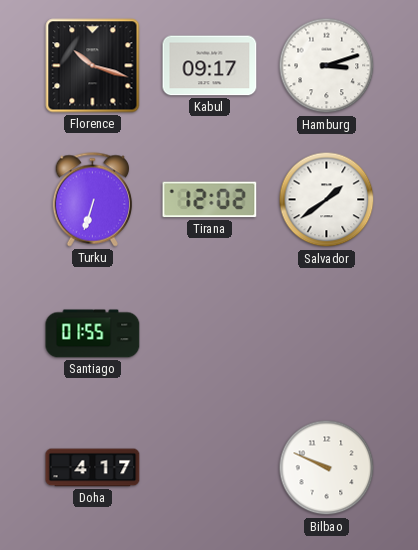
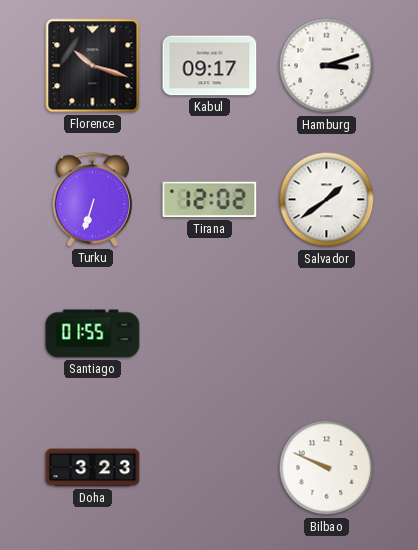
Doha: 4:17 -> 3:23 (93, 468)
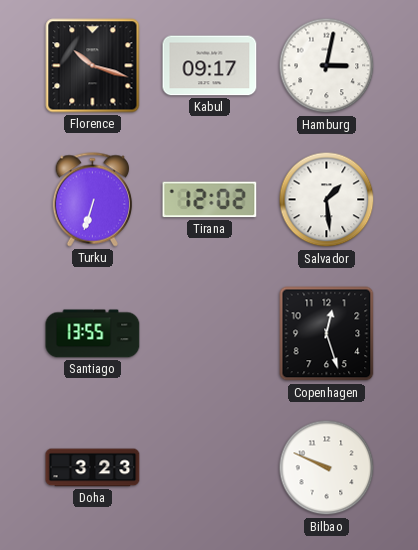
Hamburg: 3:12 -> 3:02 (327, 66)
Salvador: 1:39 -> 1:29 (327, 200)
Santiago: 01:55 -> 13:55 (93, 334)
Copenhagen: none -> 12:27 (327, 334)
